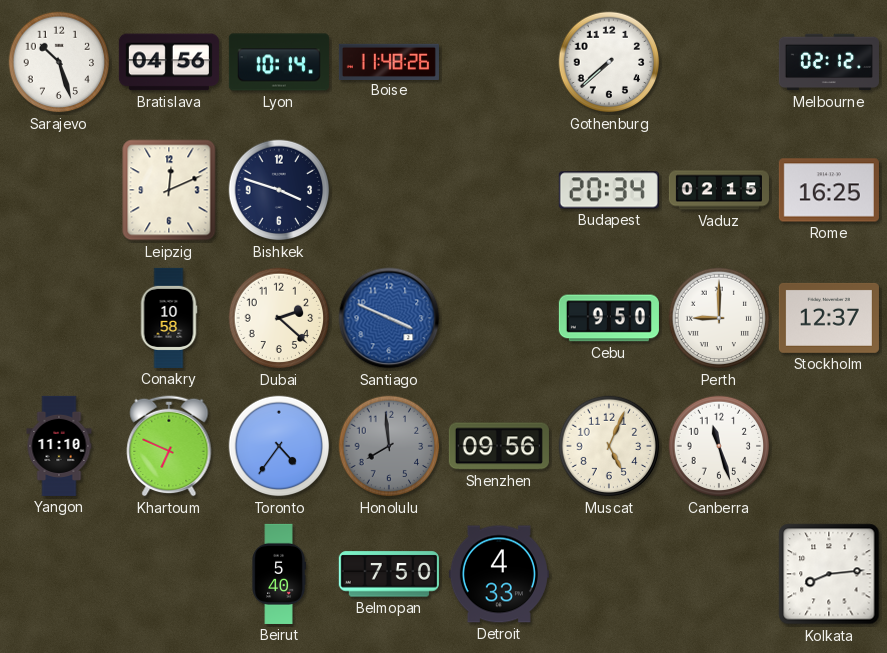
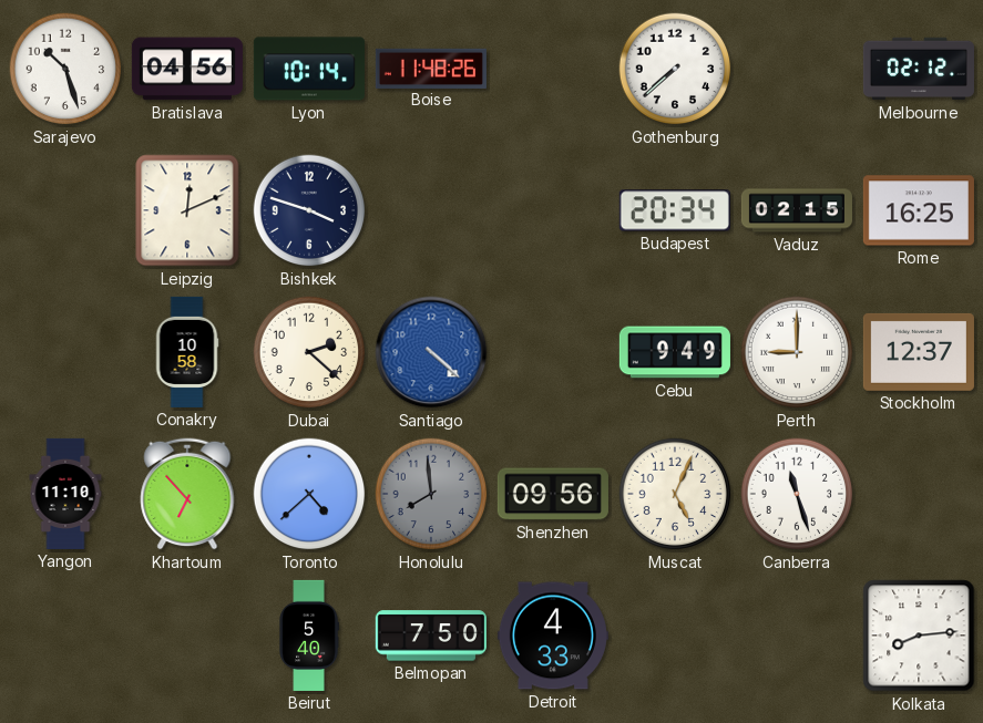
Santiago: 3:49 -> 4:22 (431, 352)
Cebu: 9:50 -> 9:49 (675, 352)
Khartoum: 6:49 -> 6:53 (187, 494)
Toronto: 4:36 -> 4:38 (309, 494)
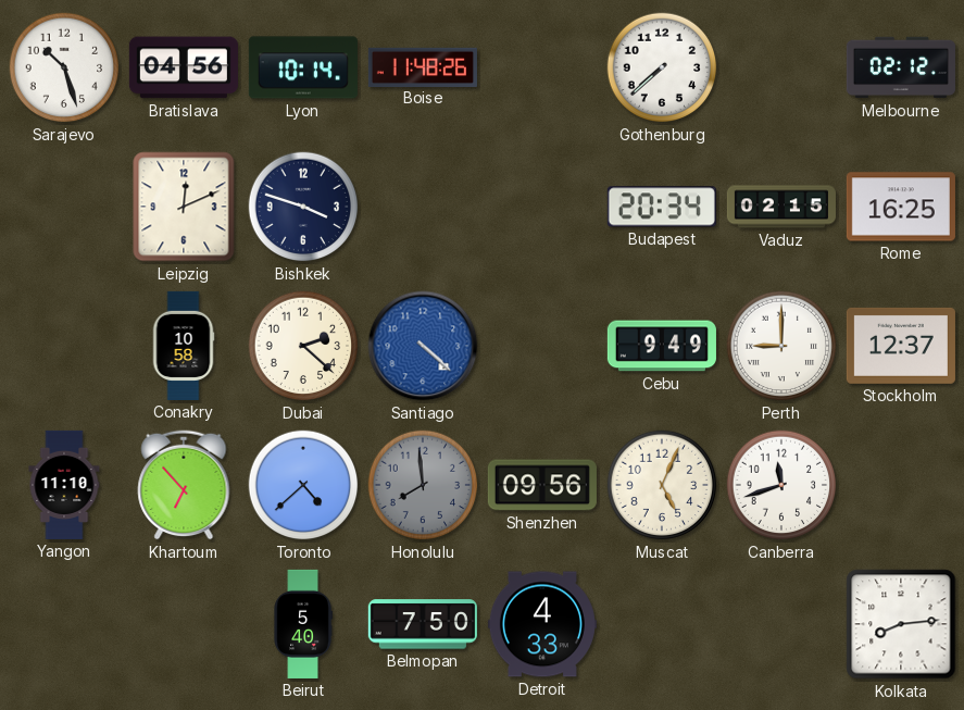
Canberra: 11:27 -> 11:42 (781, 485)
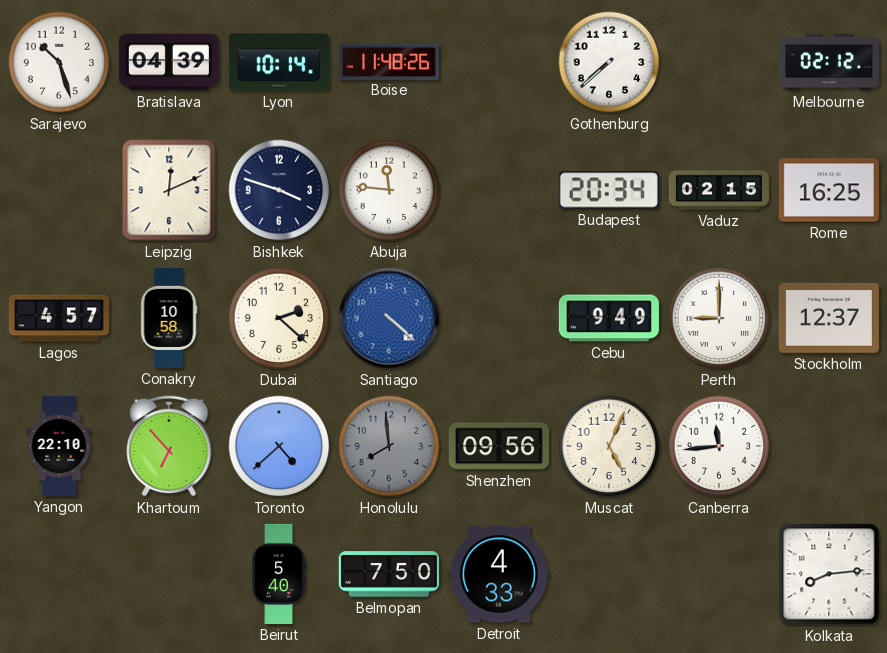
Bratislava: 04:56 -> 04:39 (169, 62)
Abuja: none -> 11:46 (389, 190)
Lagos: none -> 4:57 (59, 318)
Yangon: 11:10 -> 22:10 (59, 446)
Canberra: 11:42 -> 11:44 (719, 446)
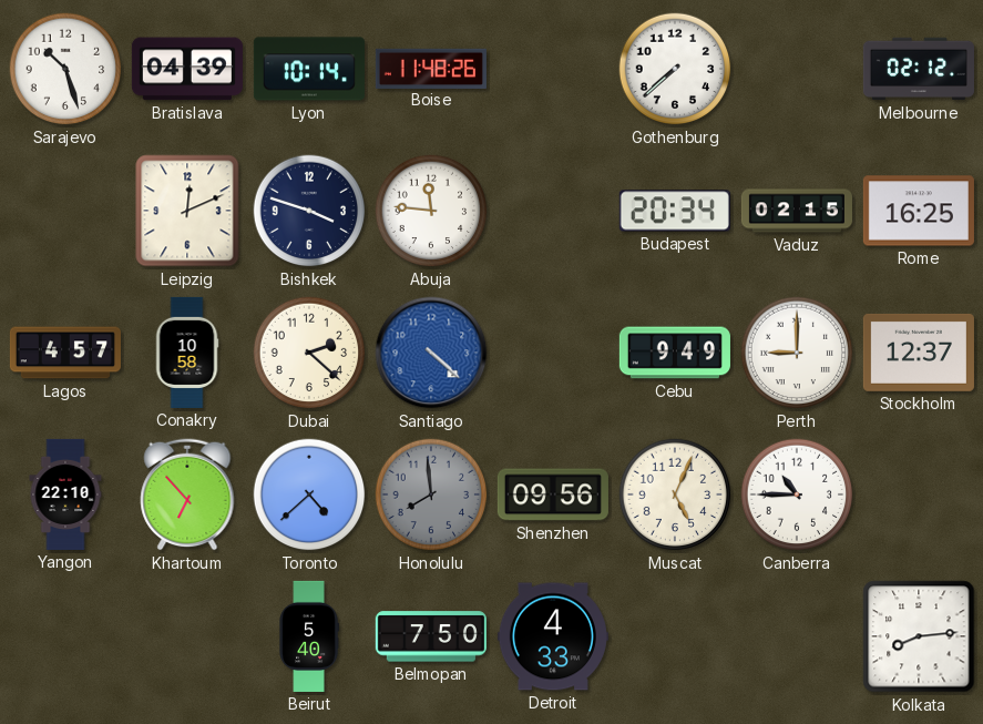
Canberra: 11:44 -> 10:45 (797, 494)
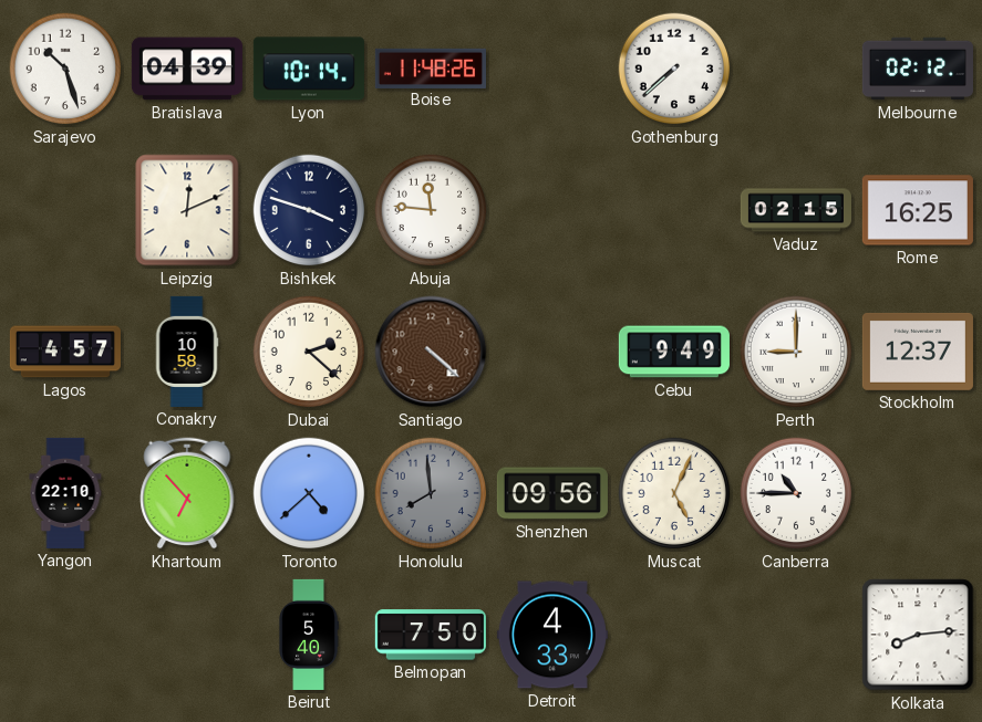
Budapest: 20:34 -> none (675, 211)
Santiago dial: blue -> brown (431, 352)
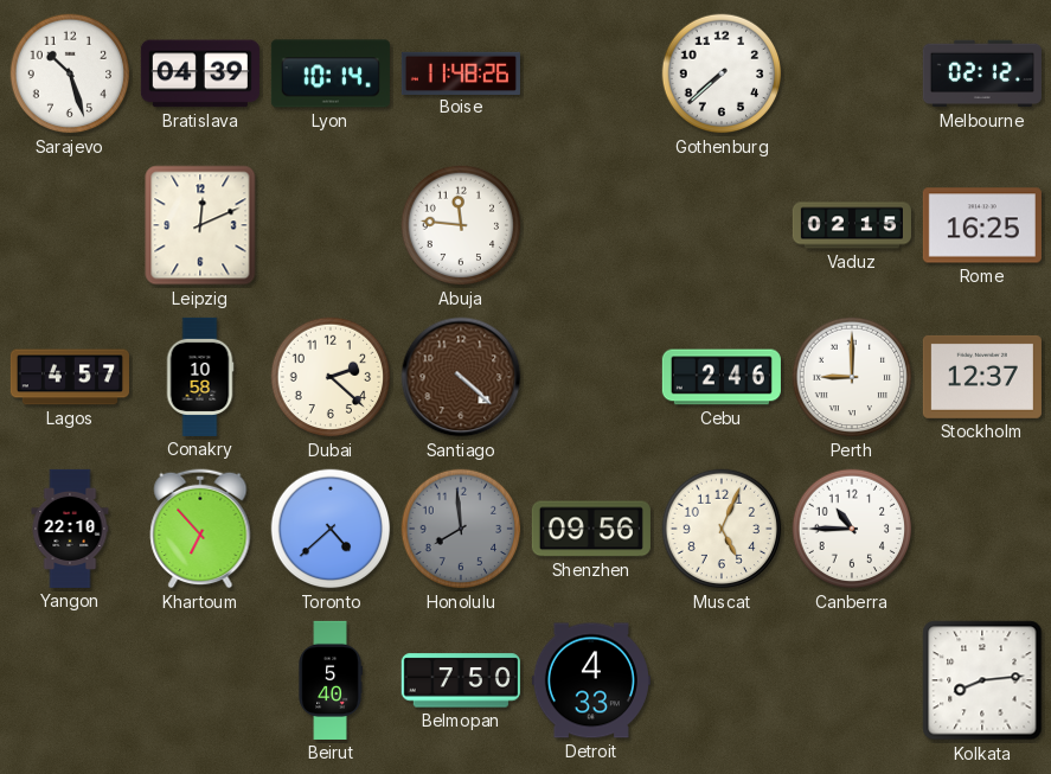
Bishkek: 3:48 -> none (309, 210)
Cebu: 9:49 -> 2:46 (722, 377)
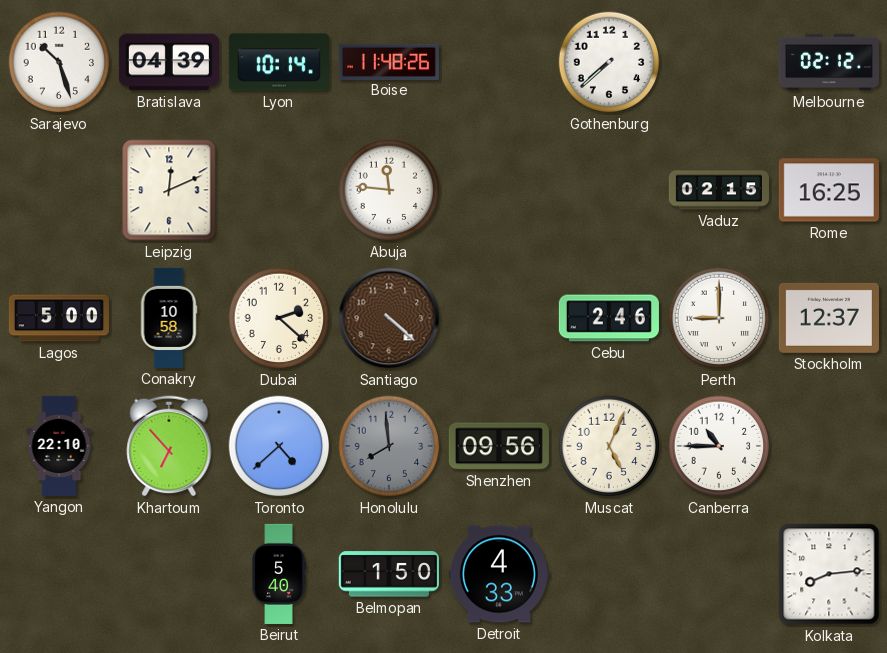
Lagos: 4:57 -> 5:00 (59, 318)
Belmopan: 7:50 -> 1:50 (389, 574)
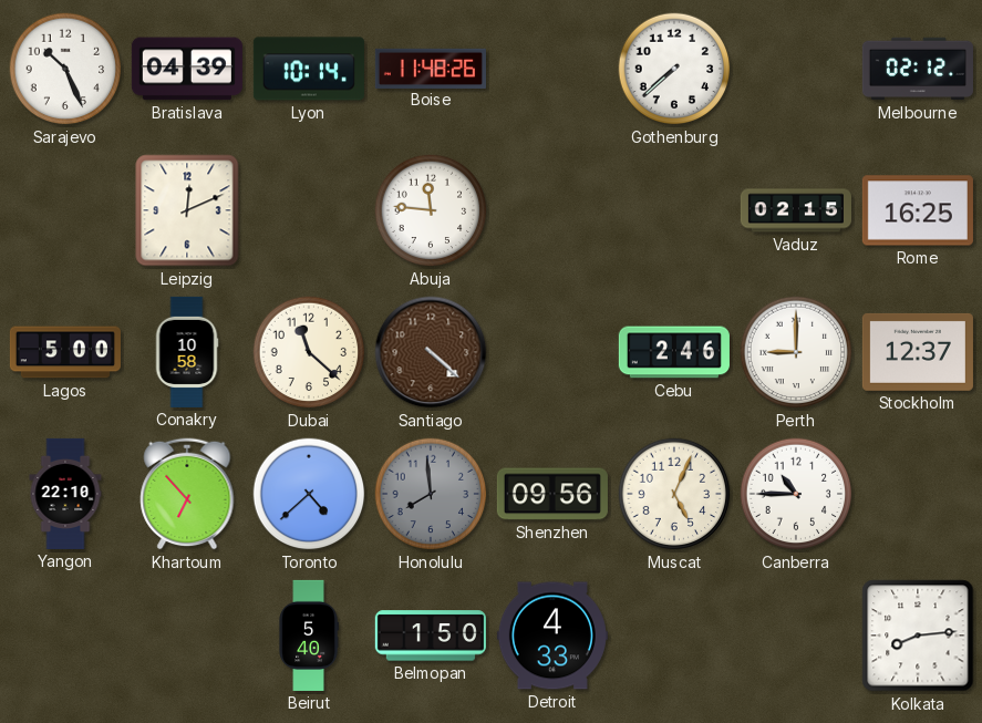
Sarajevo: 10:27 -> 10:26 (65, 69)
Dubai: 2:22 -> 11:22 (309, 352)
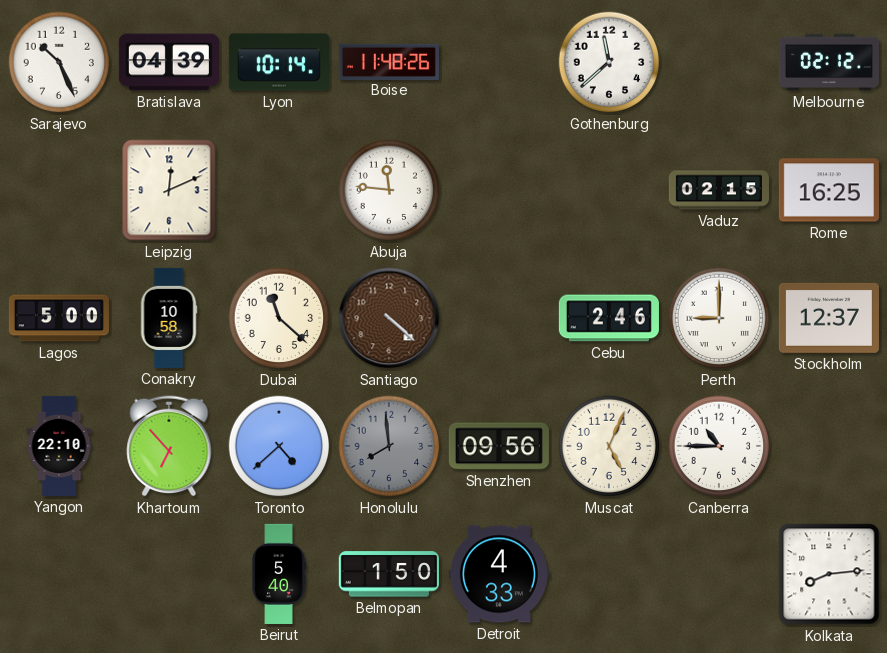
Gothenburg: 7:38 -> 11:38 (609, 62)
